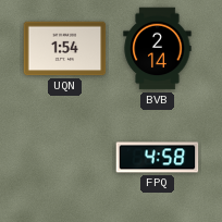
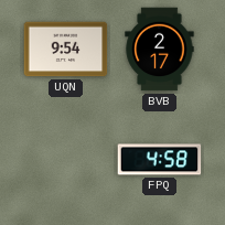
UQN: 1:54 -> 9:54 (66, 50)
BVB: 2:14 -> 2:17 (160, 50)
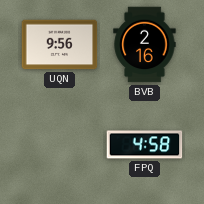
UQN: 9:54 -> 9:56 (60, 45)
BVB: 2:17 -> 2:16 (145, 45)
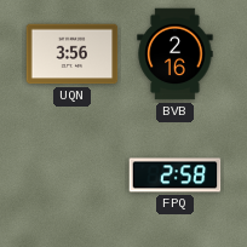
UQN: 9:56 -> 3:56 (73, 54)
FPQ: 4:58 -> 2:58 (176, 176)
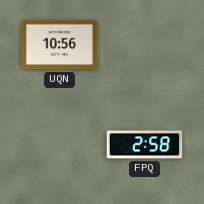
UQN: 3:56 -> 10:56 (60, 45)
BVB: 2:16 -> none (176, 54)
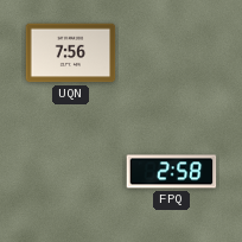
UQN: 10:56 -> 7:56 (71, 53)
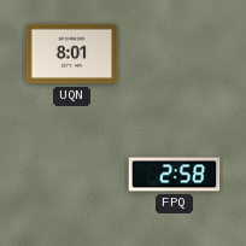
UQN: 7:56 -> 8:01 (72, 54)
